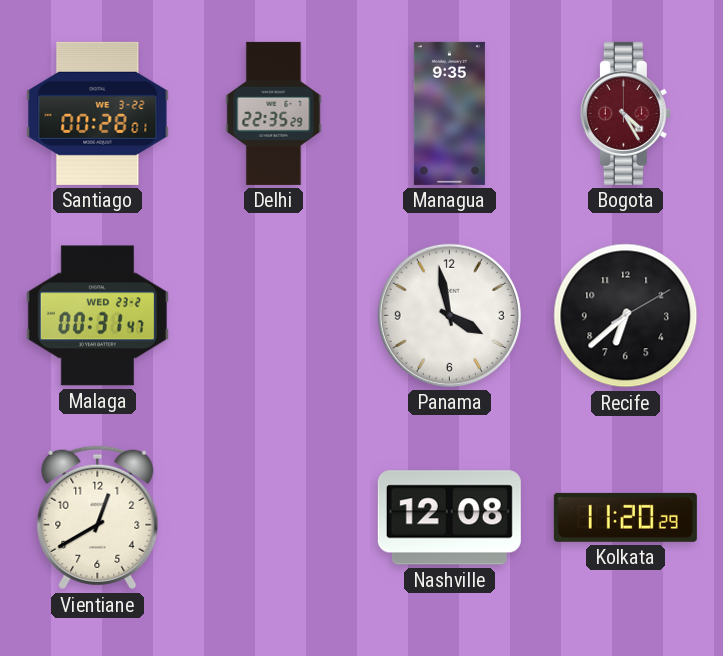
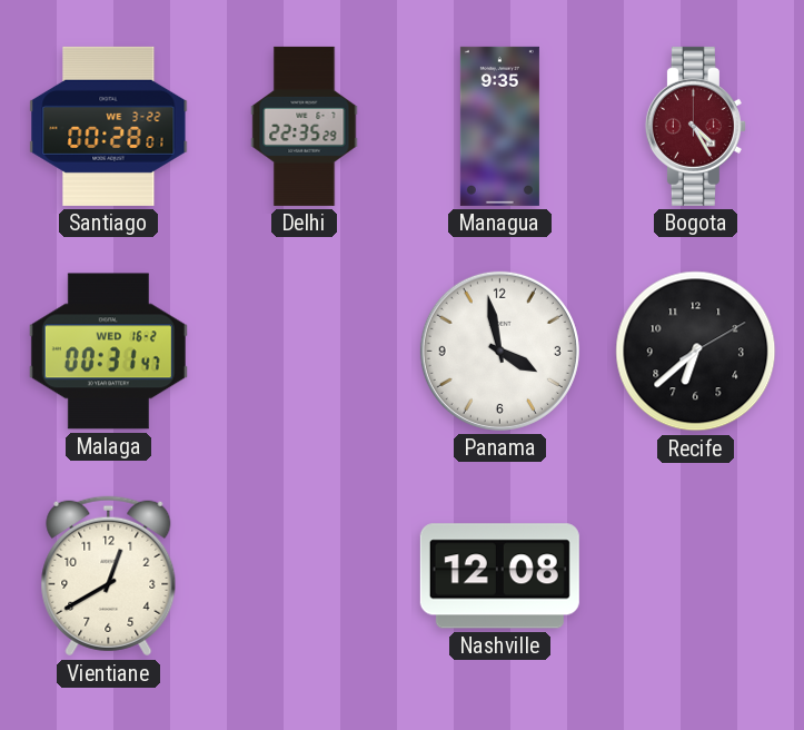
Malaga date: WED 23-2 -> WED 16-2 (108, 352)
Kolkata: 11:20 -> none (625, 517)
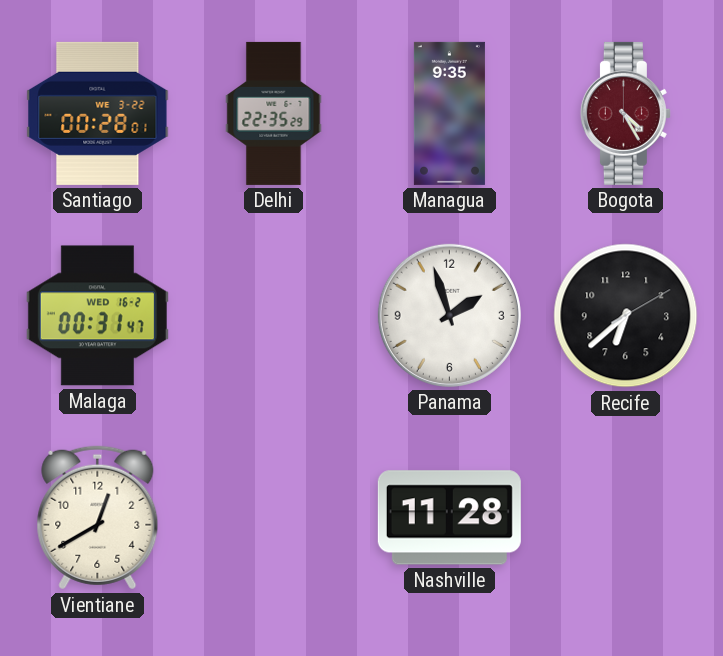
Panama: 3:58 -> 1:57 (449, 315)
Nashville: 12:08 -> 11:28 (449, 518)
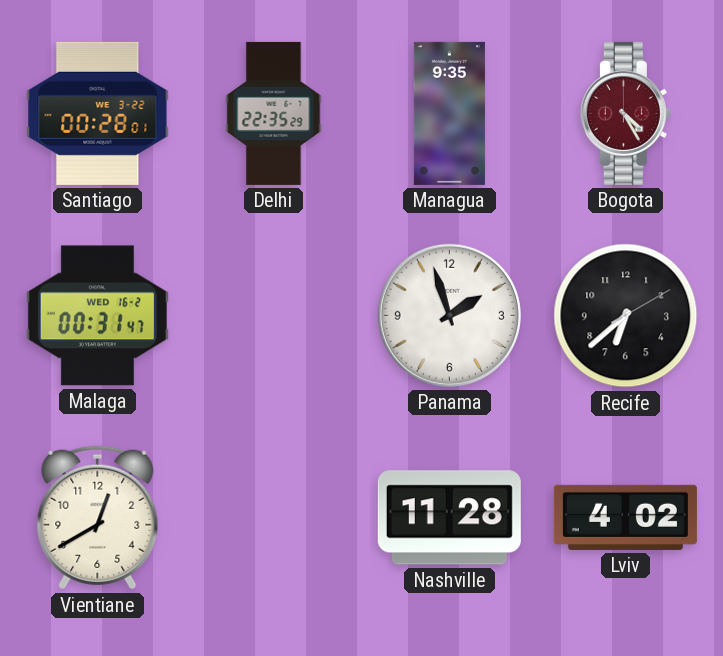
Lviv: none -> 4:02 (625, 517)
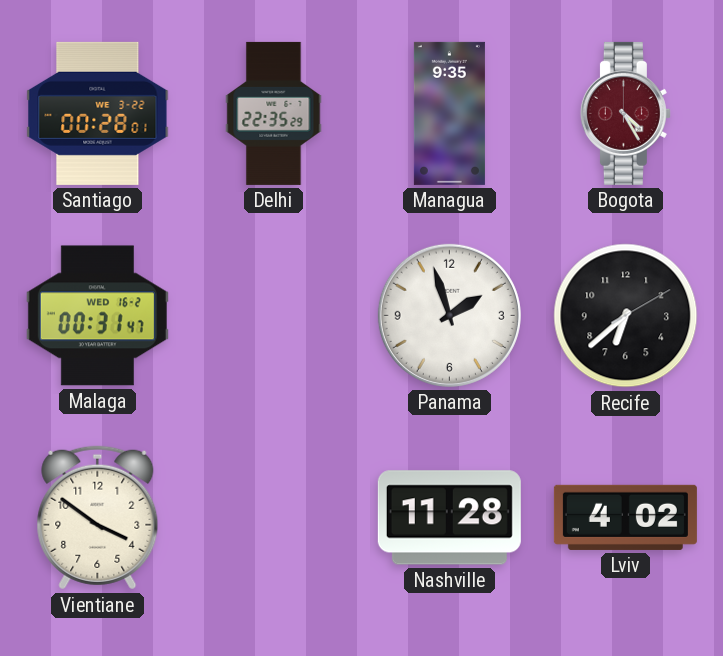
Vientiane: 12:40 -> 3:51 (98, 518)
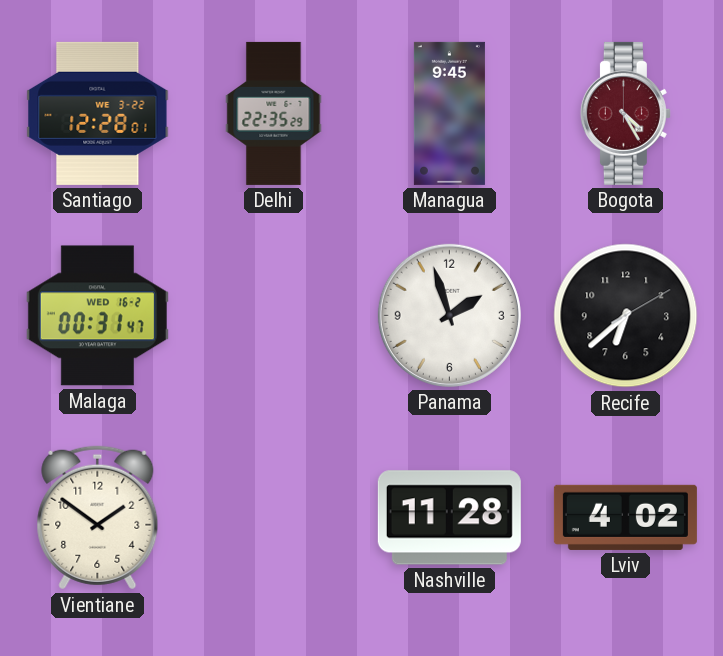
Santiago: 00:28 -> 12:28 (98, 113)
Managua: 9:35 -> 9:45 (449, 113)
Vientiane: 3:51 -> 1:51 (98, 518)
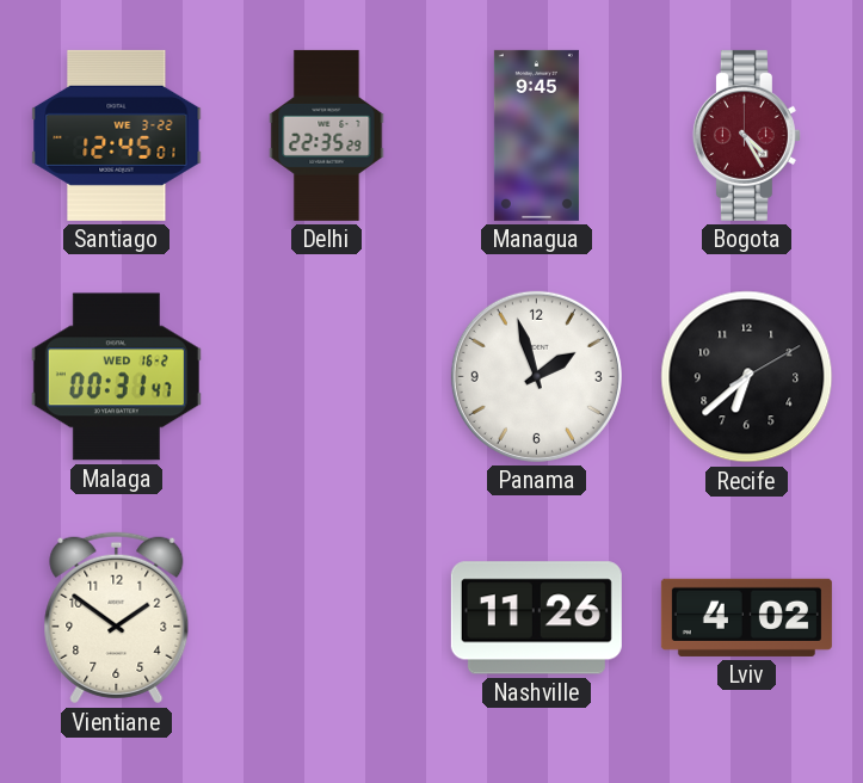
Santiago: 12:28 -> 12:45 (117, 135)
Nashville: 11:28 -> 11:26 (536, 618)
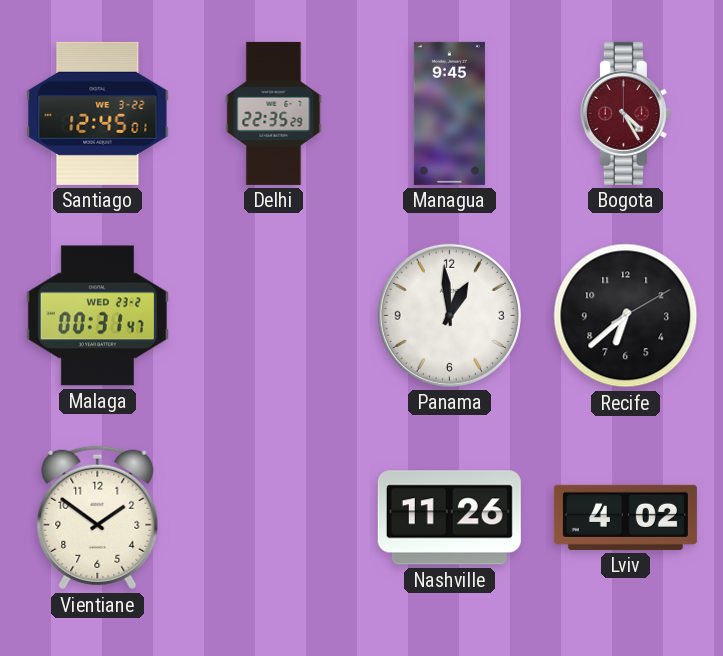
Malaga date: WED 16-2 -> WED 23-2 (97, 316)
Panama: 1:57 -> 12:59 (449, 315)
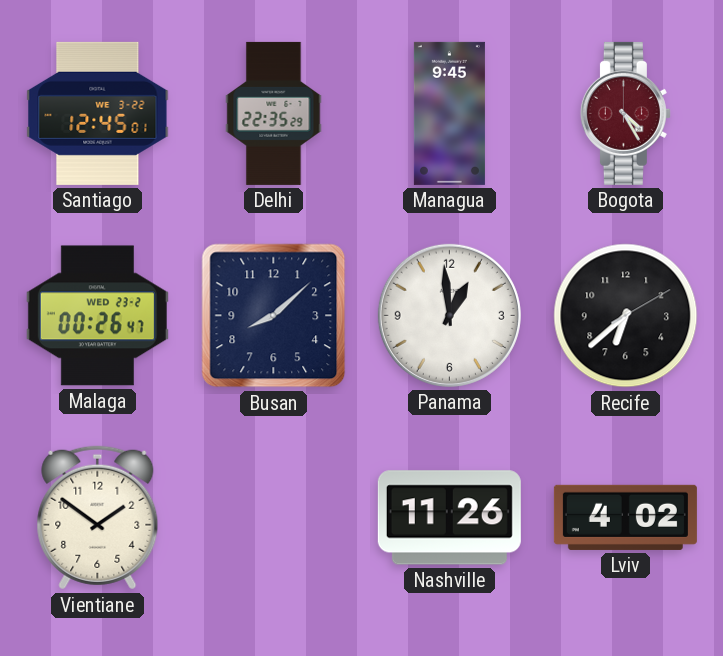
Malaga: 00:31 -> 00:26 (97, 316)
Busan: none -> 8:08 (274, 316)
